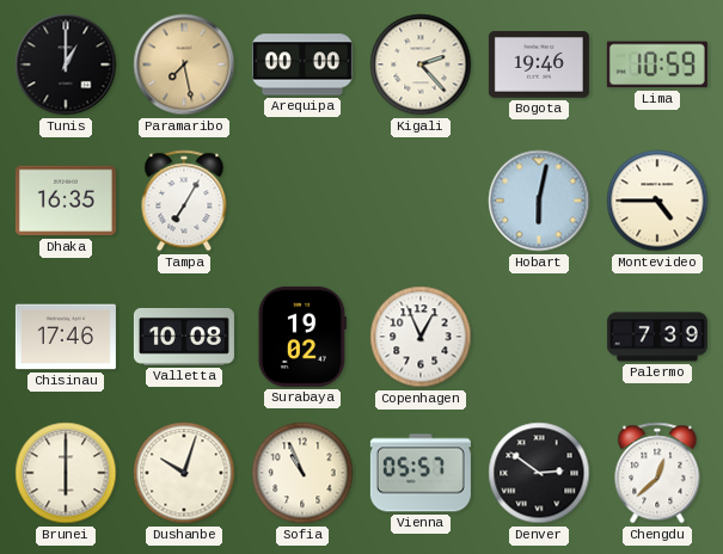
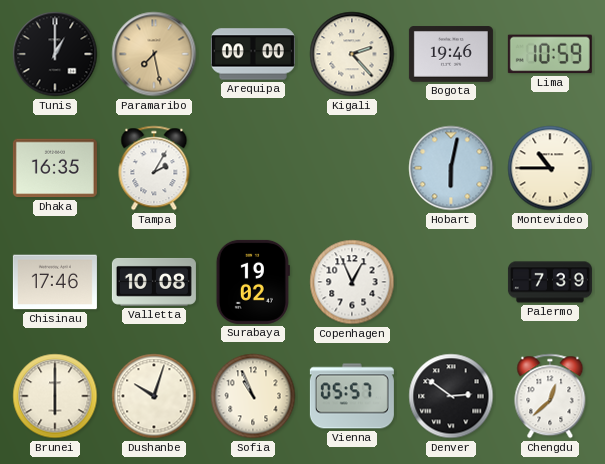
Tampa: 7:05 -> 2:05 (154, 168)
Montevideo: 4:45 -> 10:45 (550, 168)
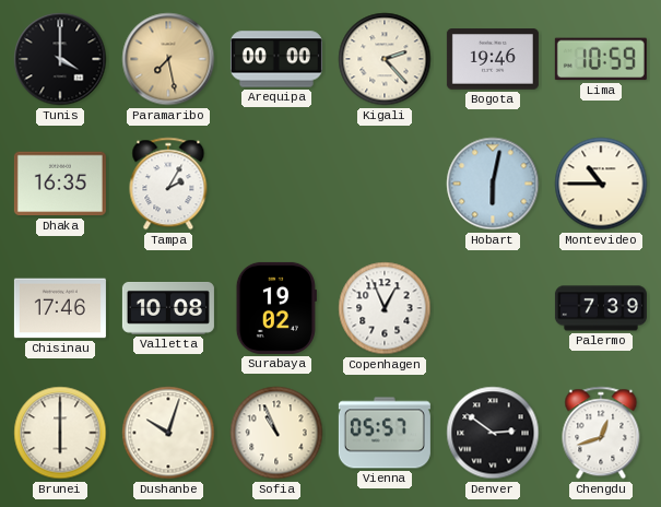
Tunis: 1:00 -> 4:00 (60, 59)
Chengdu: 12:38 -> 12:42 (601, 433)
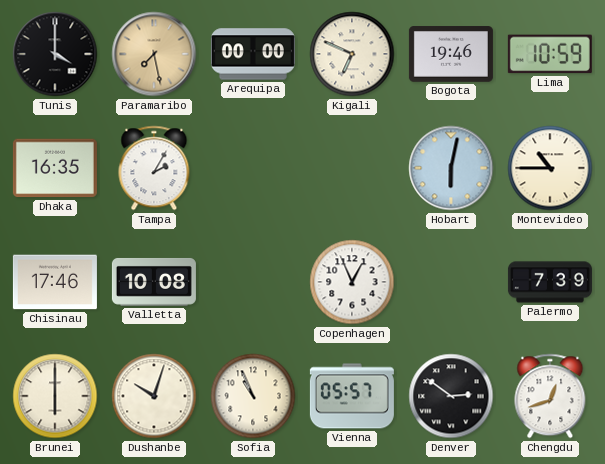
Kigali: 2:23 -> 6:49 (352, 54)
Surabaya: 19:02 -> none (276, 308)
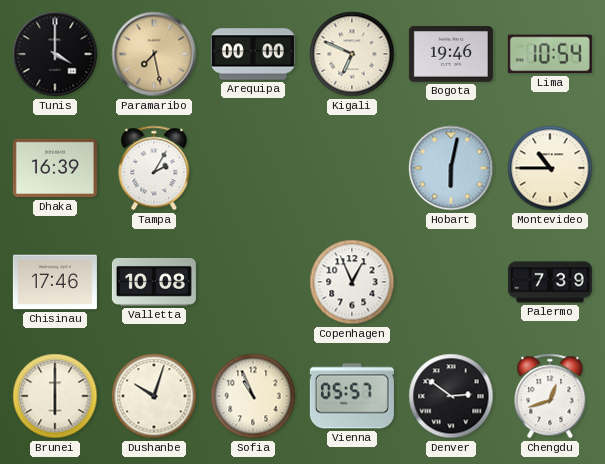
Lima: 10:59 -> 10:54 (550, 54)
Dhaka: 16:35 -> 16:39 (55, 168)
